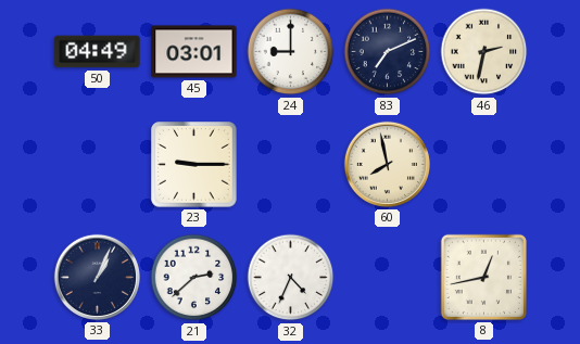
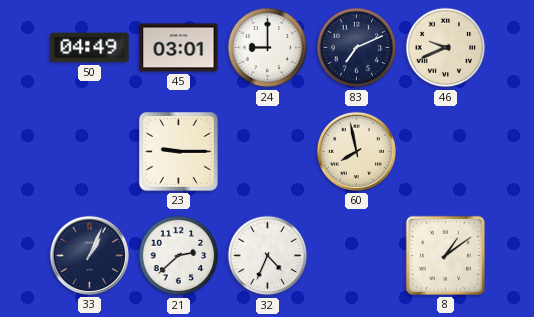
46: 2:32 -> 9:41 (446, 48)
8: 12:43 -> 1:09 (445, 255)
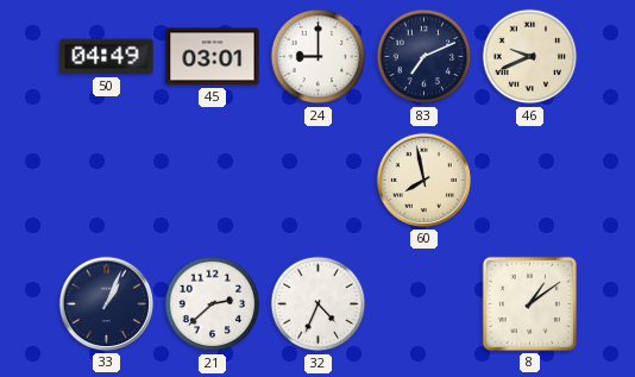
23: 9:15 -> none (179, 152)
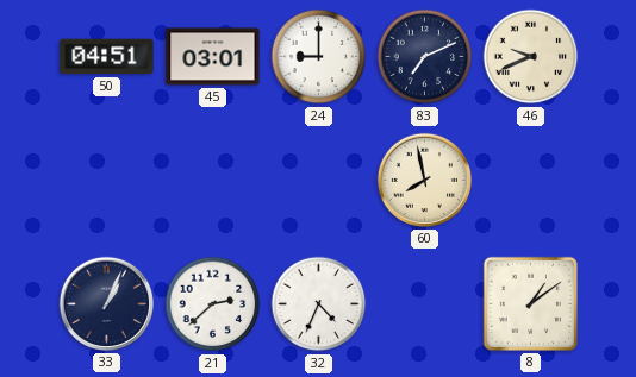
50: 04:49 -> 04:51 (107, 57)
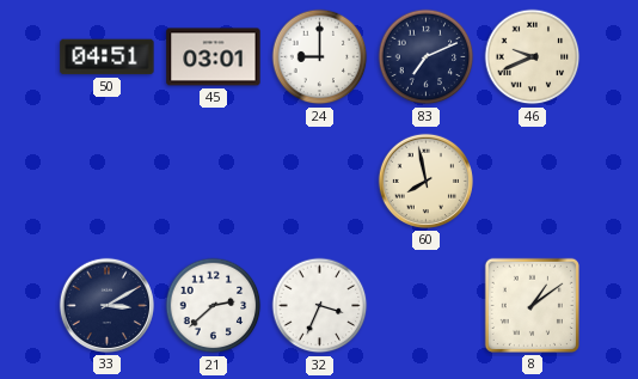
33: 1:04 -> 3:10 (106, 305)
32: 4:34 -> 3:34 (320, 306)
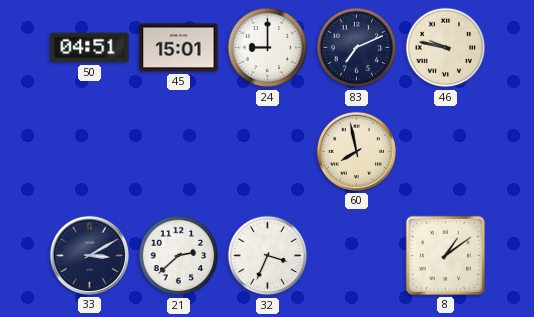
45: 03:01 -> 15:01 (179, 48)
46: 9:41 -> 9:47 (446, 48)
